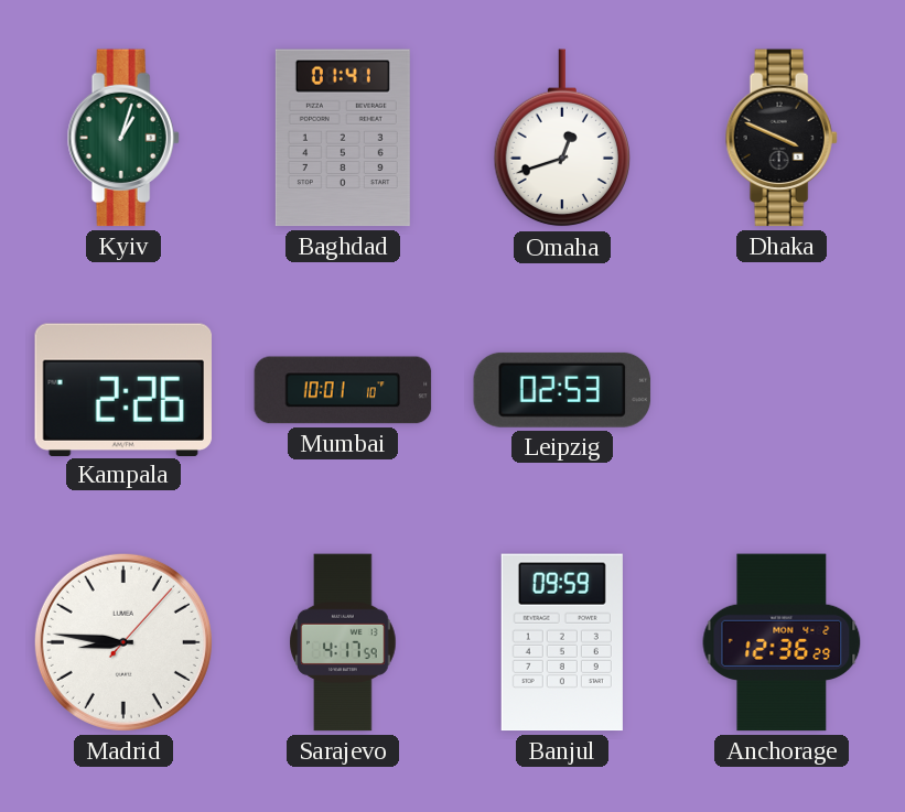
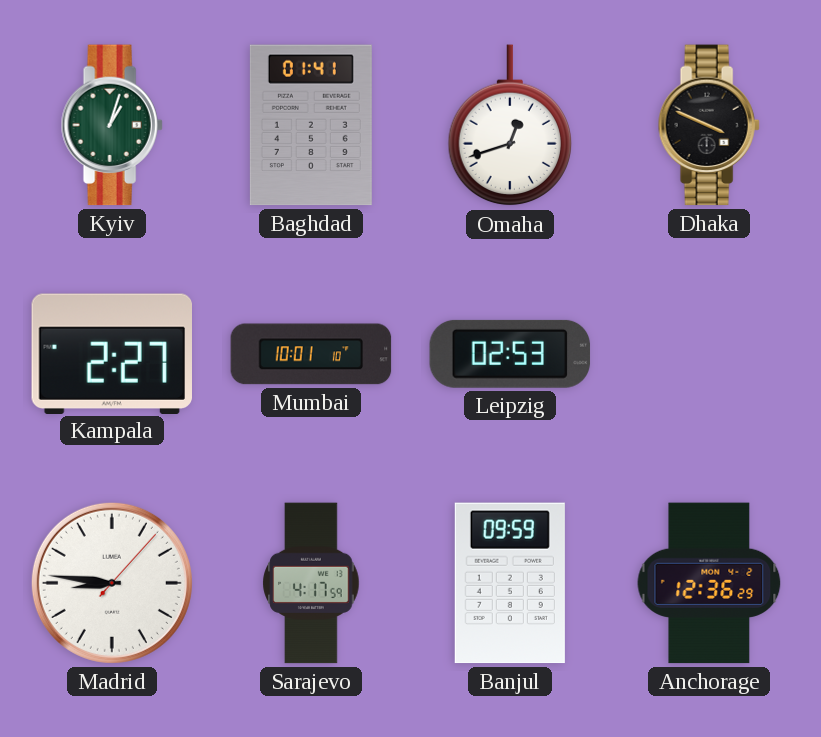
Kampala: 2:26 -> 2:27 (111, 353)
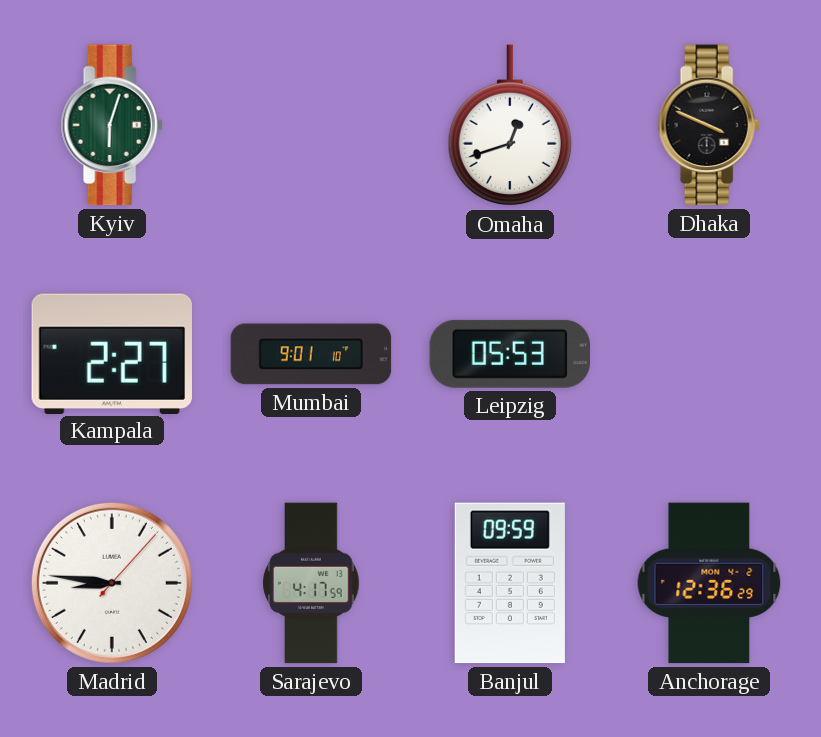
Kyiv: 1:03 -> 6:03 (112, 125)
Baghdad: 01:41 -> none (311, 125)
Mumbai: 10:01 -> 9:01 (311, 354)
Leipzig: 02:53 -> 05:53 (510, 354)
